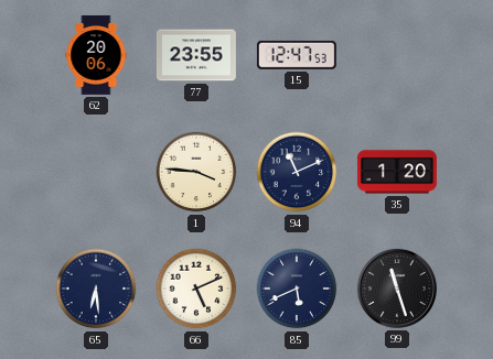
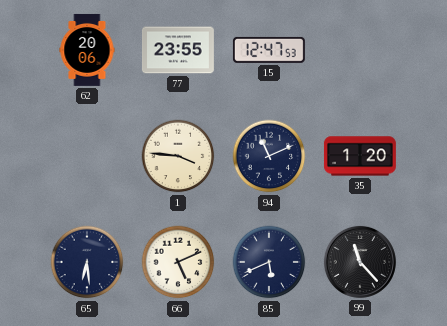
99: 11:27 -> 11:23 (360, 262)
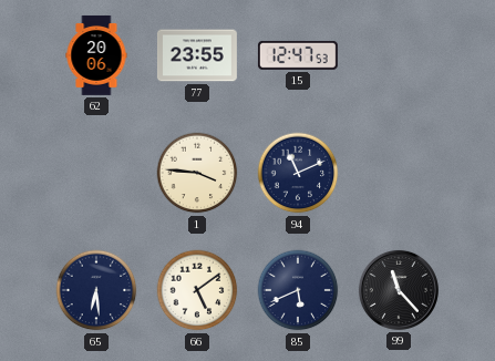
35: 1:20 -> none (360, 156)
66: 5:11 -> 5:09 (197, 290)
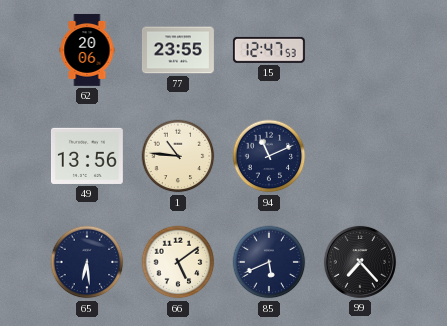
49: none -> 13:56 (87, 156)
1: 3:46 -> 10:46 (178, 156)
99: 11:23 -> 7:23 (360, 262)
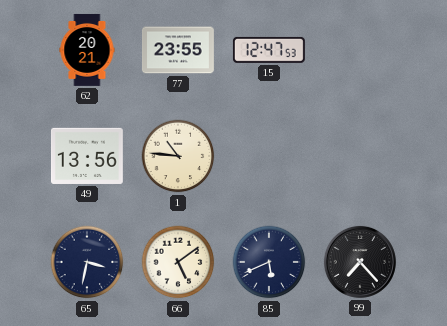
62: 20:06 -> 20:21 (87, 50)
94: 11:11 -> none (269, 156)
65: 6:29 -> 3:32 (87, 262)
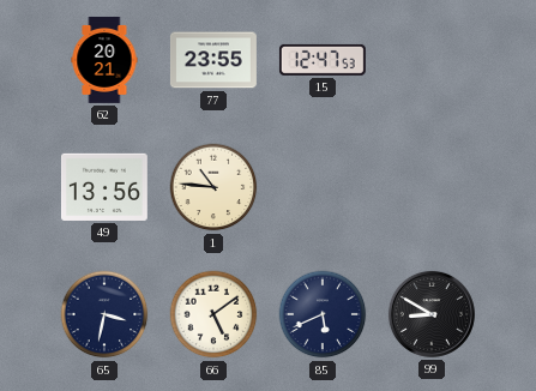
99: 7:23 -> 8:50 (432, 314)
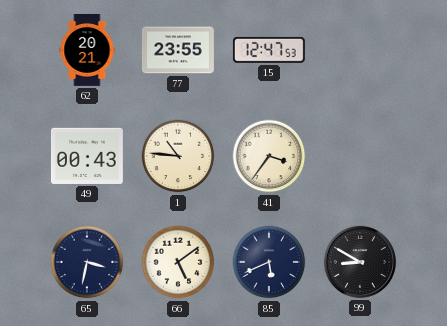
49: 13:56 -> 00:43 (87, 156)
41: none -> 3:36 (269, 156)
